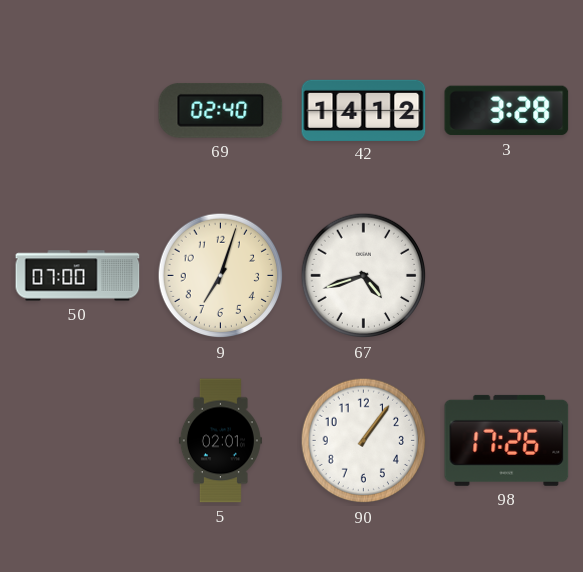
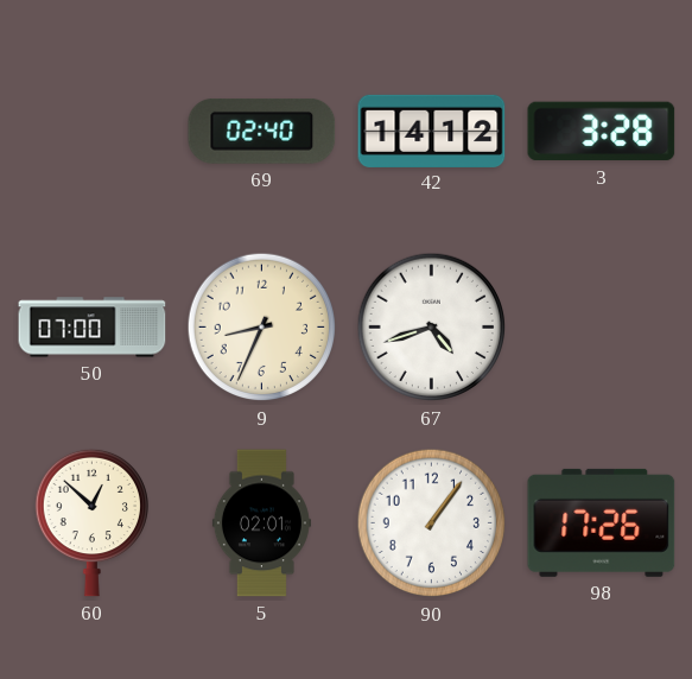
9: 7:03 -> 8:34 (262, 328)
60: none -> 12:52 (91, 522)
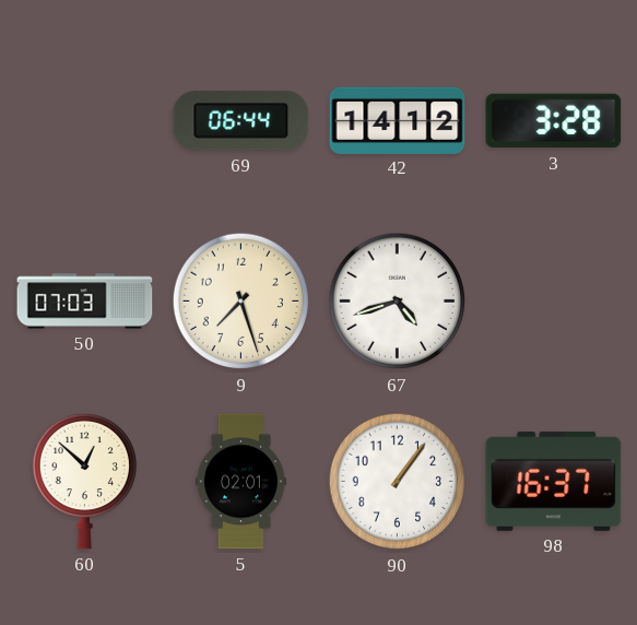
69: 02:40 -> 06:44 (241, 120)
50: 07:00 -> 07:03 (85, 302)
9: 8:34 -> 7:27 (241, 302)
98: 17:26 -> 16:37 (554, 481)
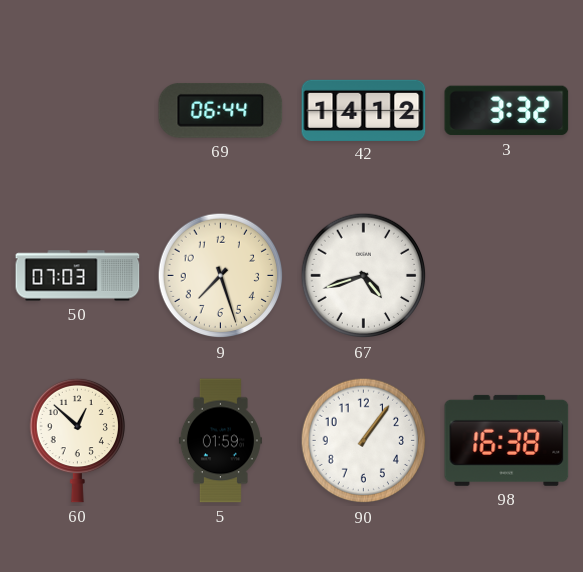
3: 3:28 -> 3:32 (507, 111)
5: 02:01 -> 01:59 (220, 441)
98: 16:37 -> 16:38 (507, 440)
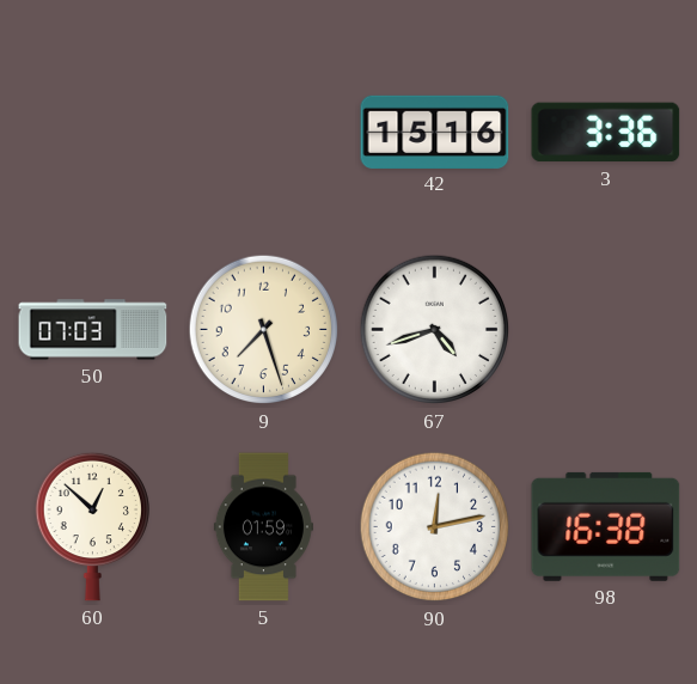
69: 06:44 -> none (221, 110)
42: 14:12 -> 15:16 (435, 132)
3: 3:32 -> 3:36 (606, 133)
90: 1:06 -> 12:13 (435, 527)
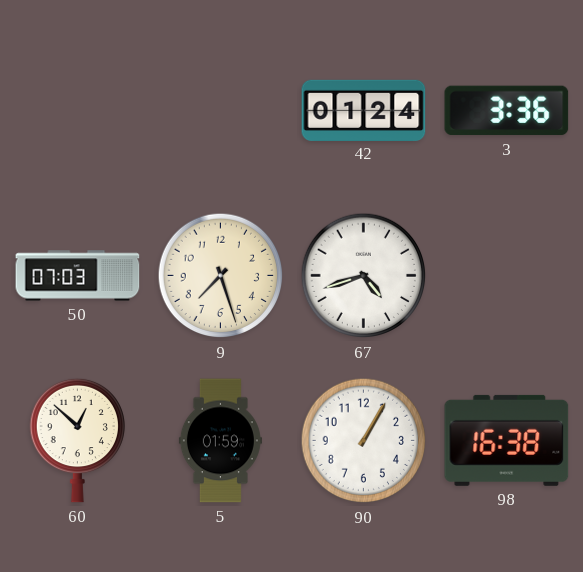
42: 15:16 -> 01:24 (364, 110)
90: 12:13 -> 1:05 (364, 441)
